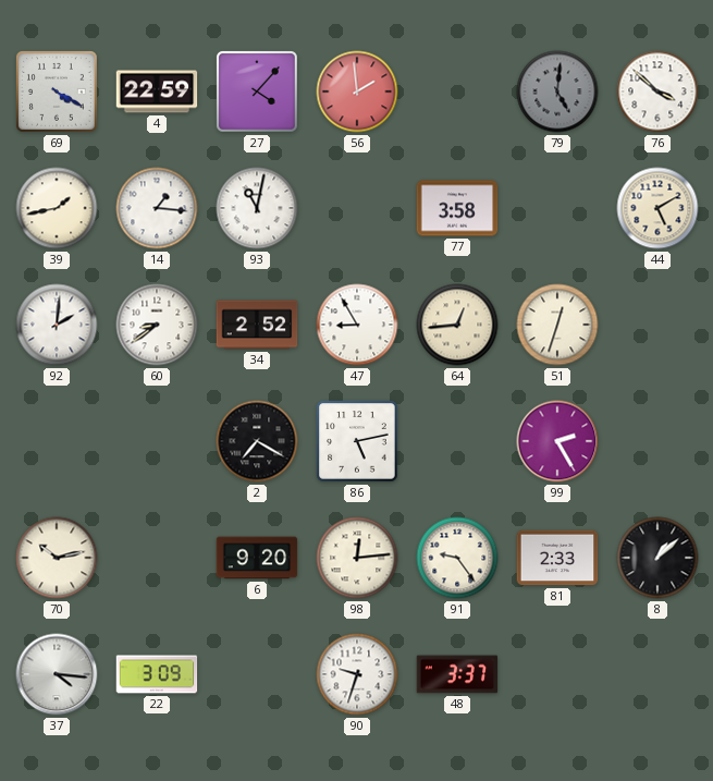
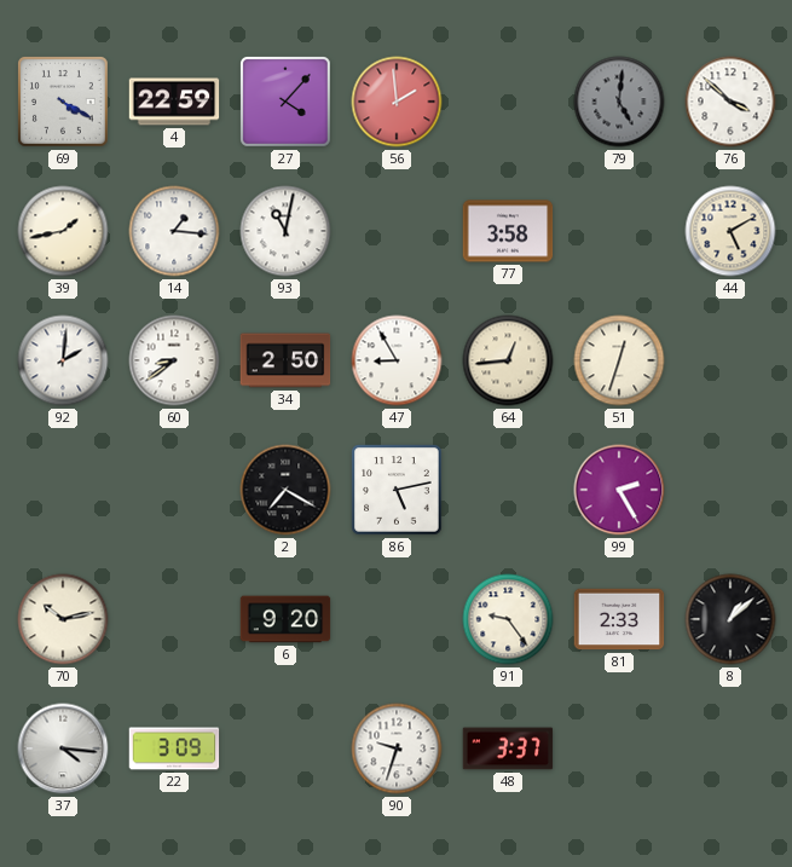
34: 2:52 -> 2:50 (285, 360)
98: 12:14 -> none (357, 558)
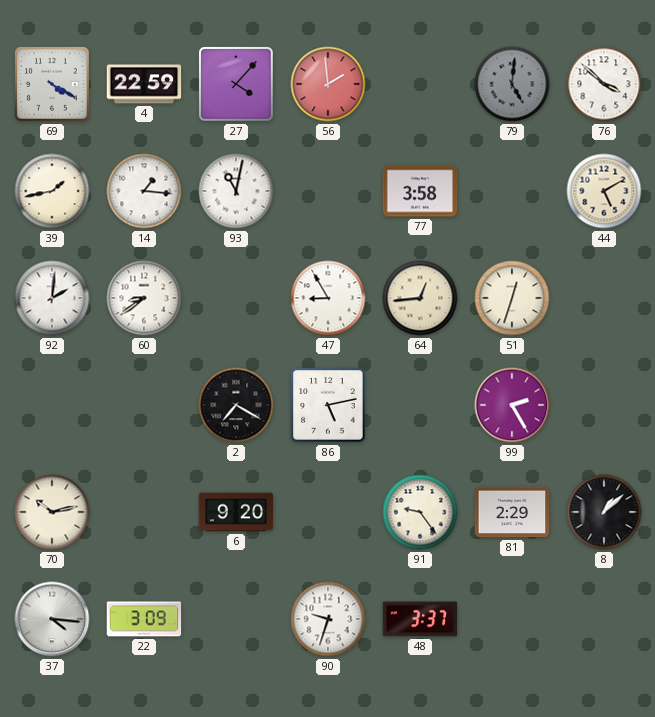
34: 2:50 -> none (285, 360)
81: 2:33 -> 2:29 (512, 512)
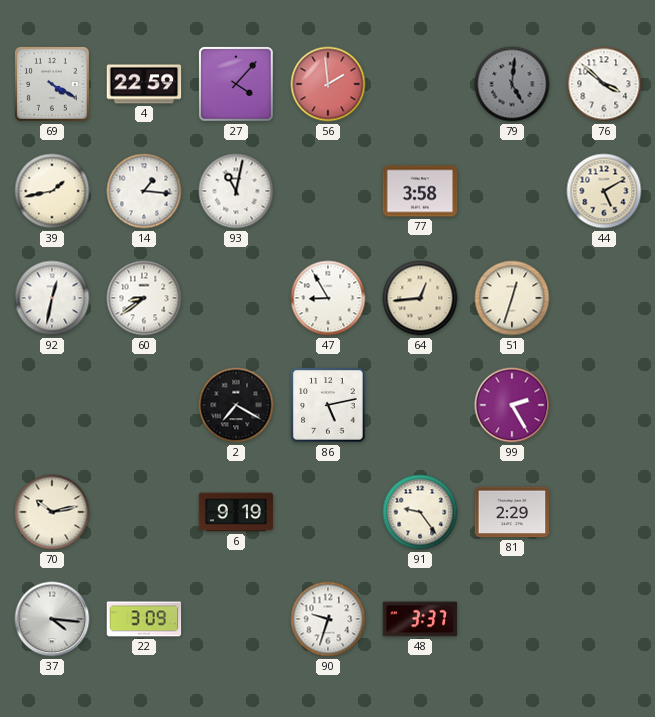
92: 2:01 -> 12:32 (52, 298)
6: 9:20 -> 9:19 (236, 512)
8: 1:08 -> none (604, 512)
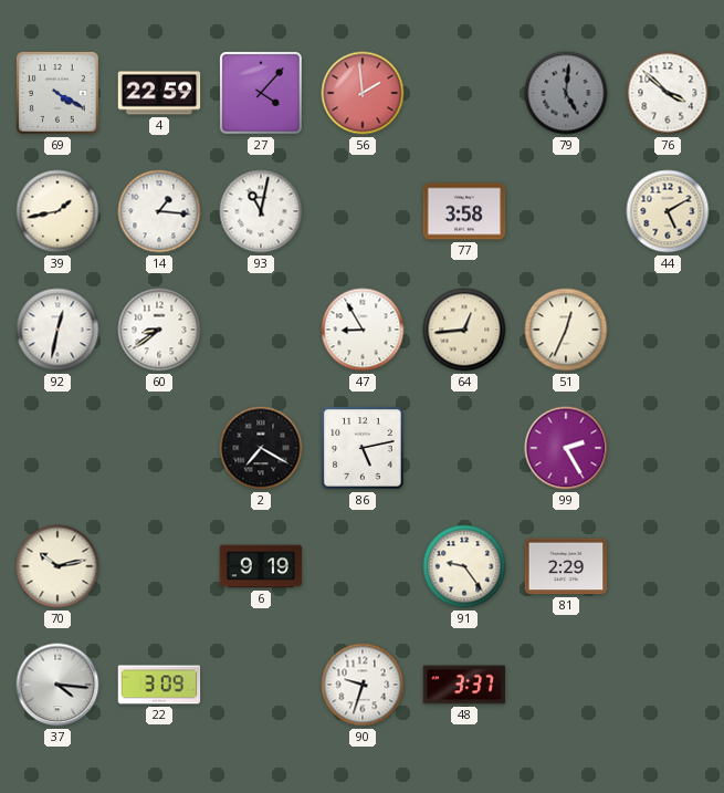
51: 12:33 -> 12:34 (566, 330)
